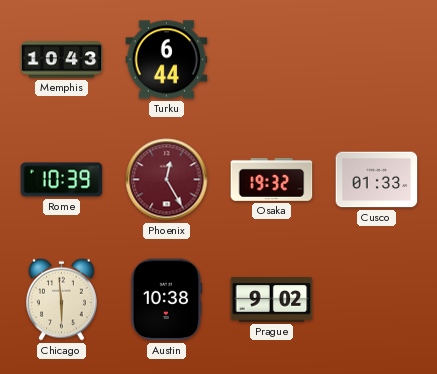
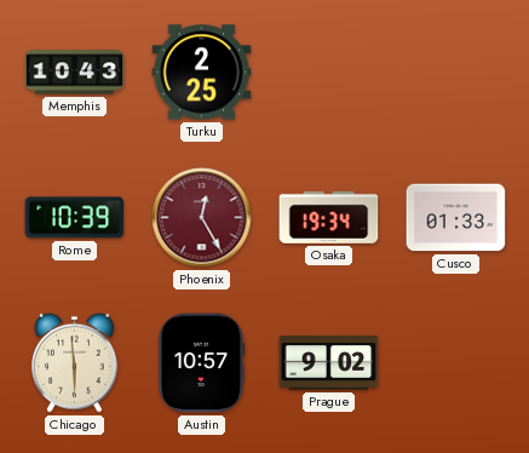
Turku: 6:44 -> 2:25 (202, 73)
Osaka: 19:32 -> 19:34 (329, 217)
Austin: 10:38 -> 10:57 (201, 363)
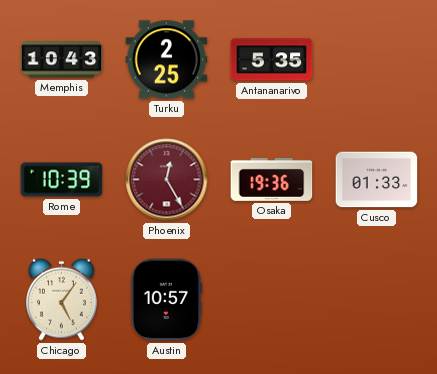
Antananarivo: none -> 5:35 (272, 60)
Osaka: 19:34 -> 19:36 (272, 179)
Chicago: 5:59 -> 5:06 (62, 299)
Prague: 9:02 -> none (329, 363)
